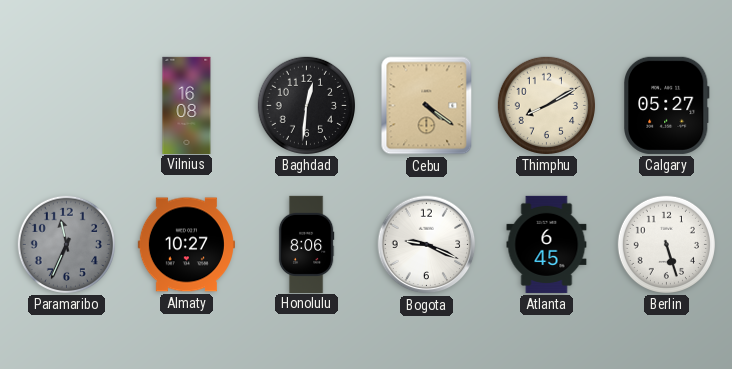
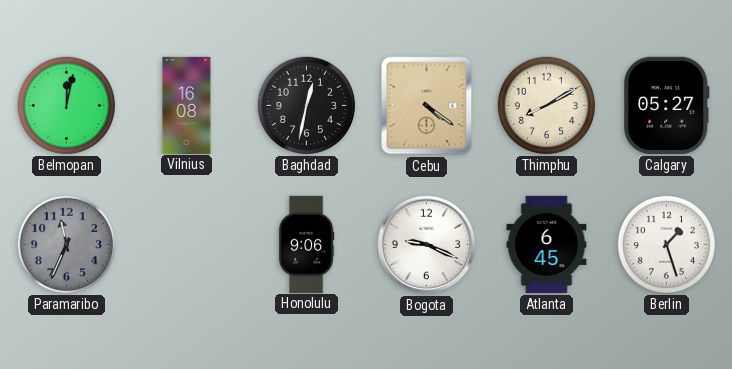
Belmopan: none -> 12:02 (66, 105)
Baghdad: 12:31 -> 12:32 (306, 105)
Almaty: 10:27 -> none (186, 245)
Honolulu: 8:06 -> 9:06 (306, 244)
Berlin: 5:27 -> 1:27 (666, 244)
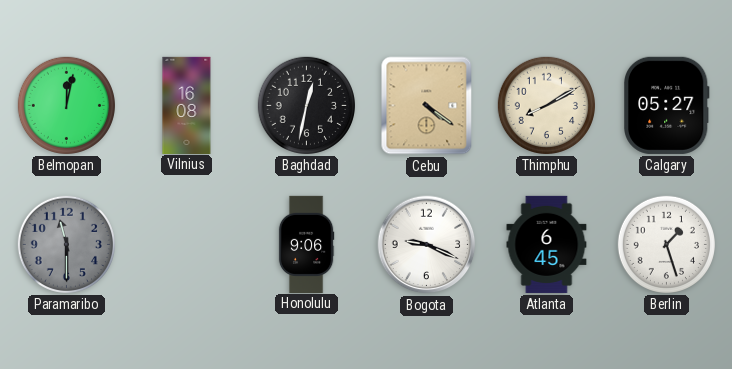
Paramaribo: 11:34 -> 11:30 (66, 244)
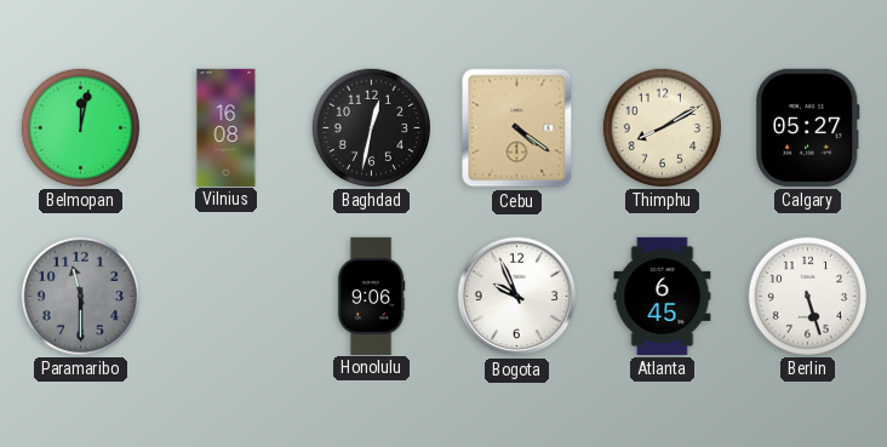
Bogota: 9:19 -> 9:56 (517, 297)
Berlin: 1:27 -> 5:27 (807, 296)
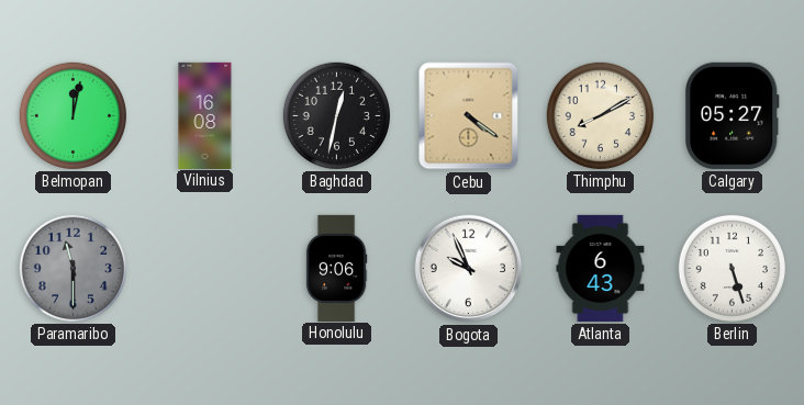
Atlanta: 6:45 -> 6:43 (601, 268)
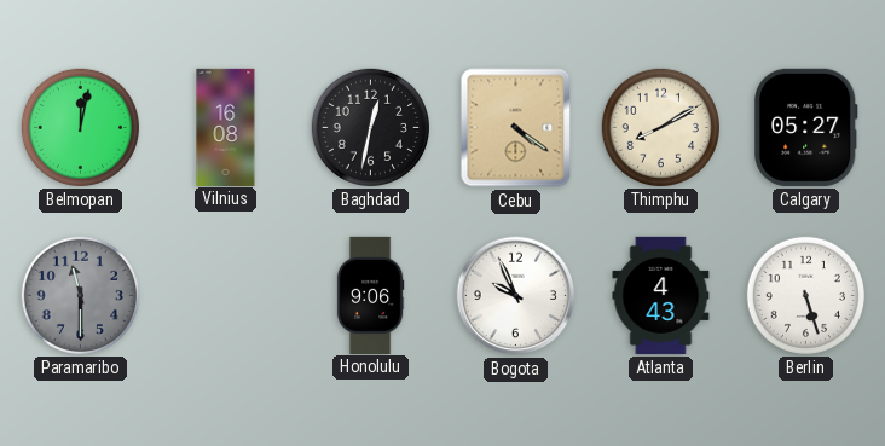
Atlanta: 6:43 -> 4:43 (661, 295)
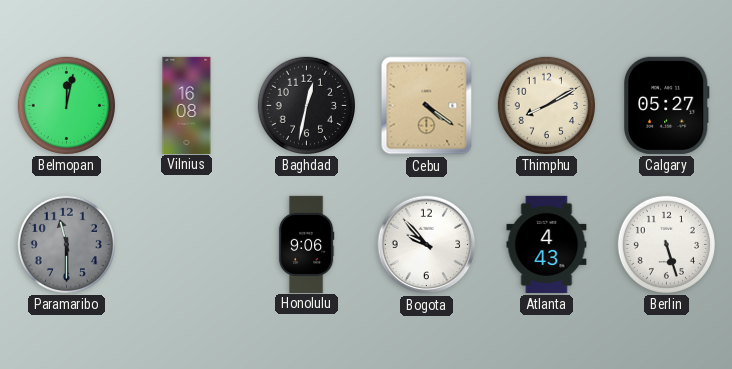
Bogota: 9:56 -> 9:53 (427, 245)
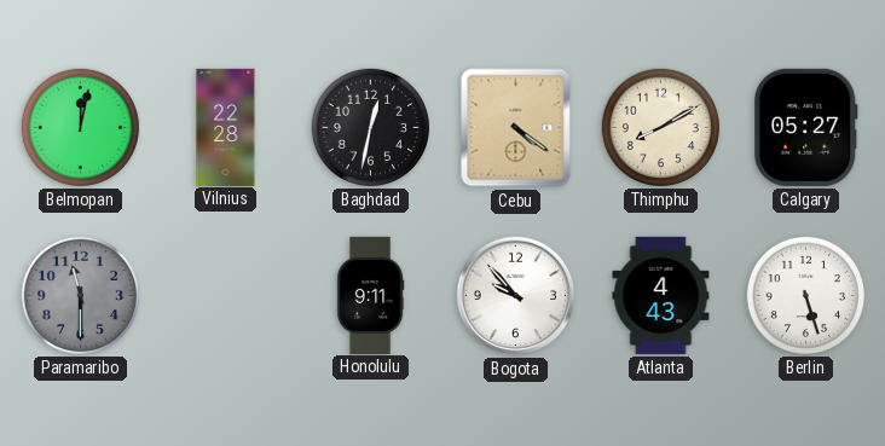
Vilnius: 16:08 -> 22:28 (226, 127)
Honolulu: 9:06 -> 9:11 (370, 295)
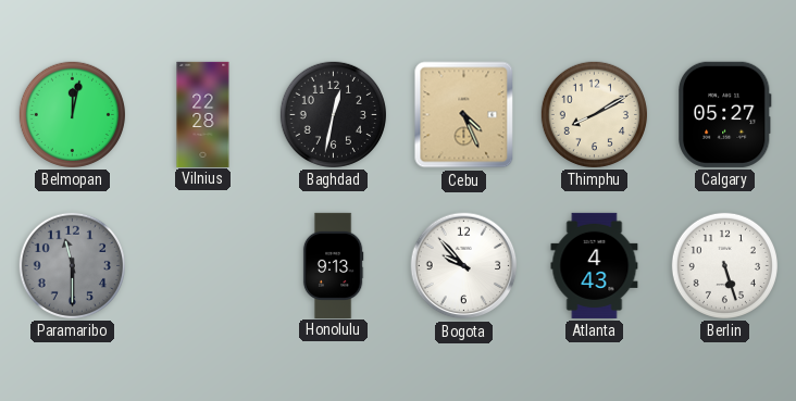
Cebu: 4:21 -> 4:26 (464, 115)
Honolulu: 9:11 -> 9:13 (333, 265)
